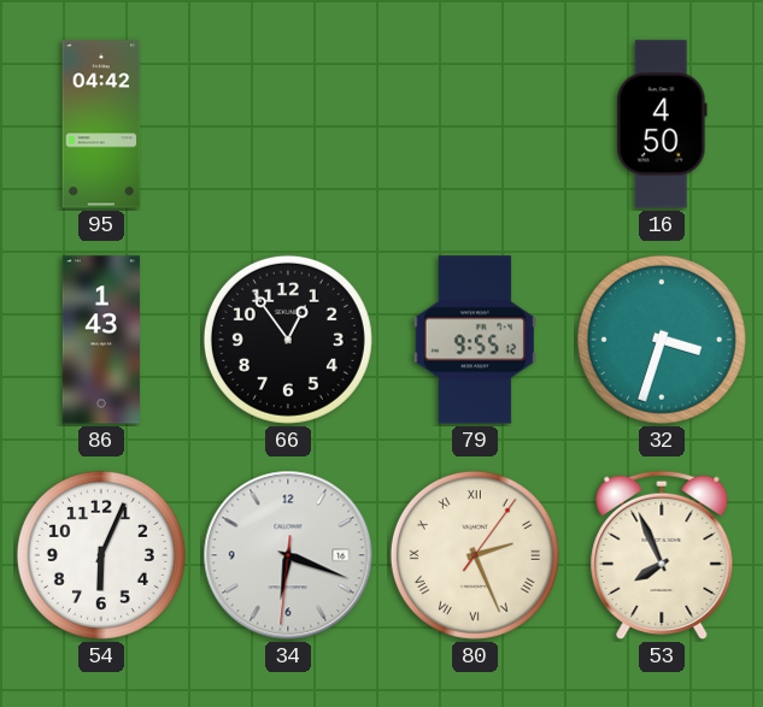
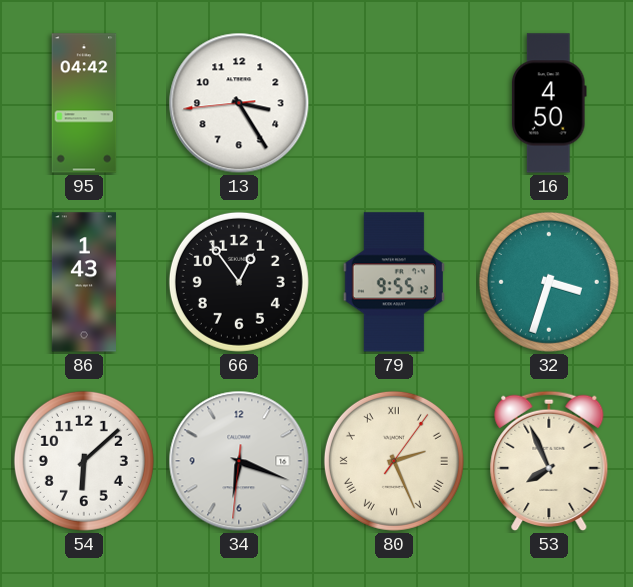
13: none -> 3:24 (239, 103)
54: 6:04 -> 6:08 (84, 461)
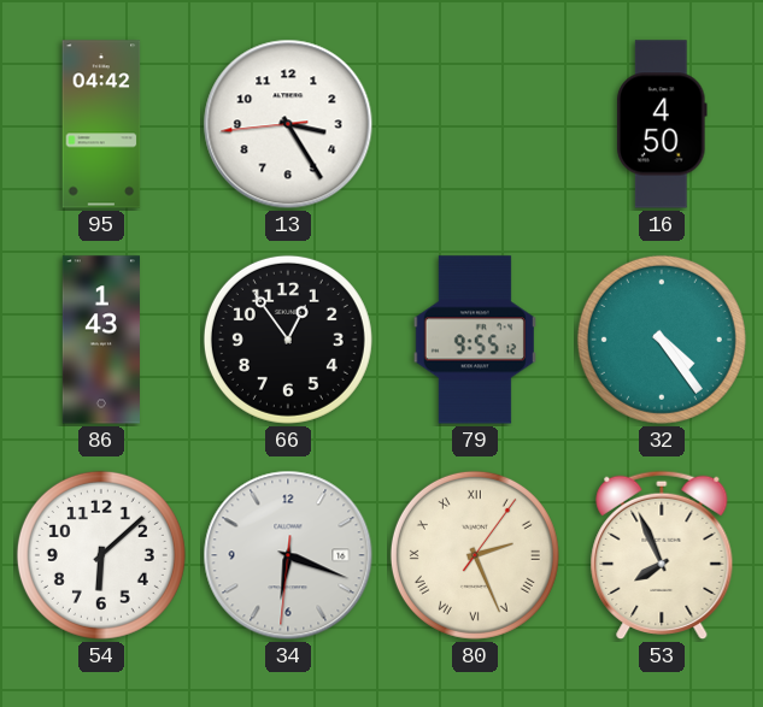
32: 3:33 -> 4:24 (662, 340)
